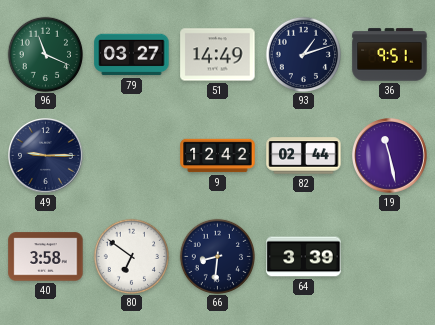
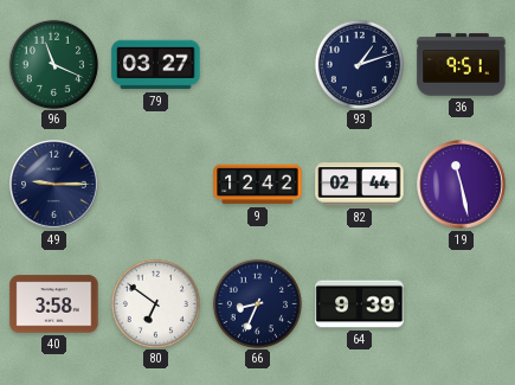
51: 14:49 -> none (218, 55)
66: 8:31 -> 8:34 (257, 303)
64: 3:39 -> 9:39 (360, 304)
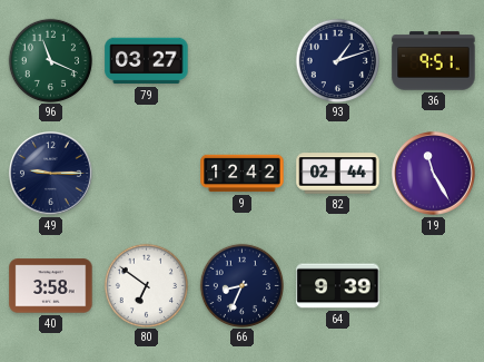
19: 11:28 -> 11:25 (434, 174)
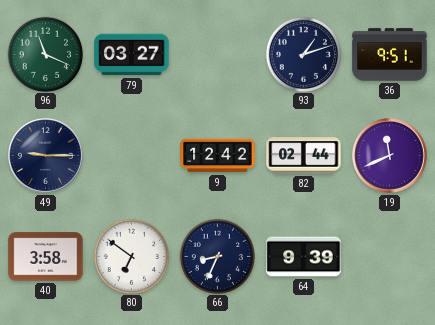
19: 11:25 -> 11:41 (390, 156)
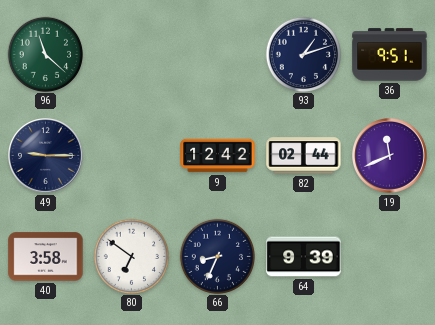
96: 11:19 -> 11:22 (45, 54)
79: 03:27 -> none (132, 55)
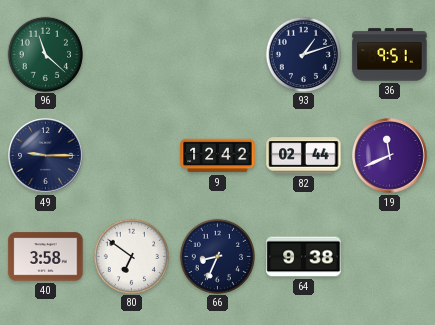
64: 9:39 -> 9:38 (304, 257)
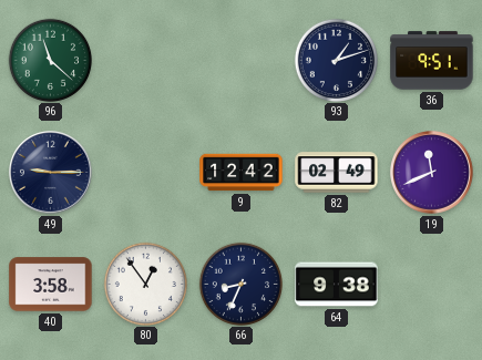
82: 02:44 -> 02:49 (337, 173)
80: 6:51 -> 12:54 (145, 284)
